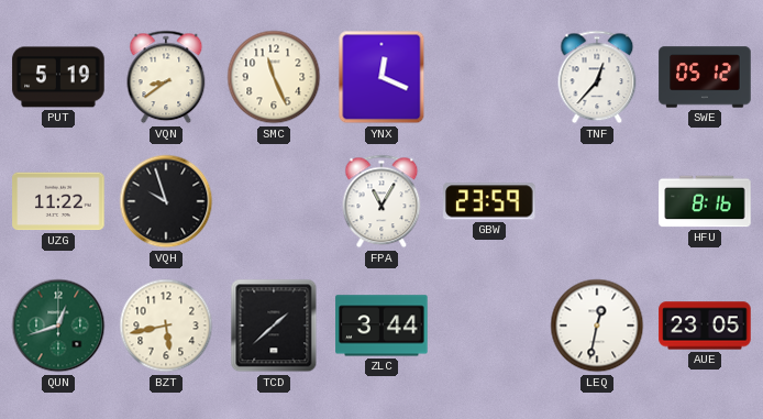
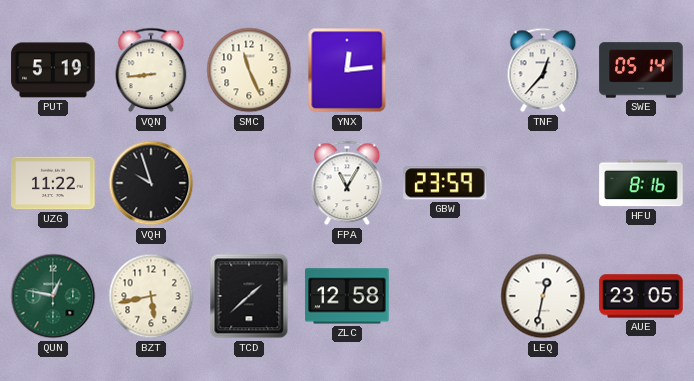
VQN: 8:39 -> 8:44 (151, 70)
YNX: 12:19 -> 12:14 (347, 70)
SWE: 05:12 -> 05:14 (641, 70)
QUN: 12:42 -> 12:47 (53, 296)
ZLC: 3:44 -> 12:58 (347, 296)
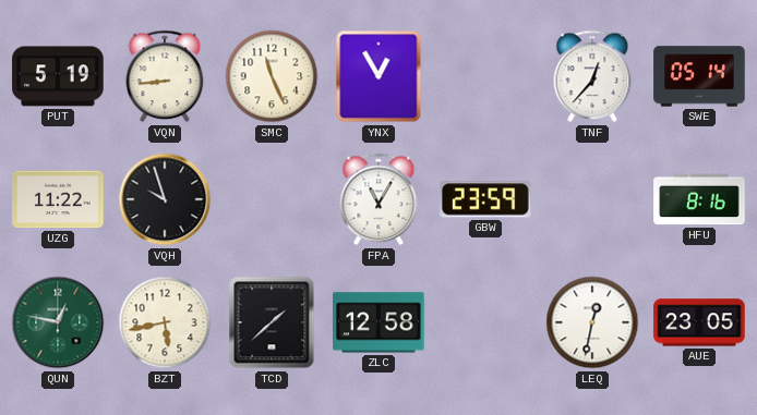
YNX: 12:14 -> 12:55 (378, 76)
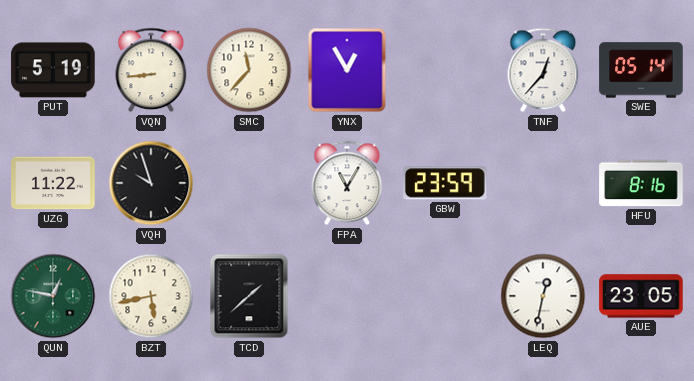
SMC: 11:26 -> 11:37 (249, 70)
ZLC: 12:58 -> none (378, 322)
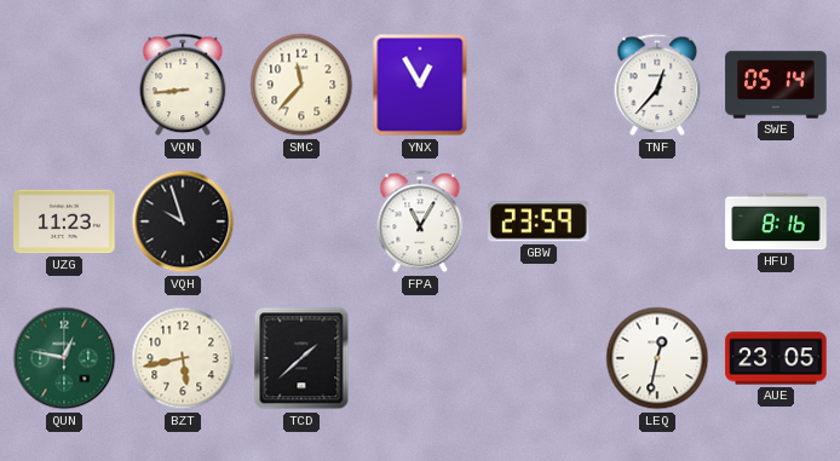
PUT: 5:19 -> none (53, 70)
UZG: 11:22 -> 11:23 (64, 221)
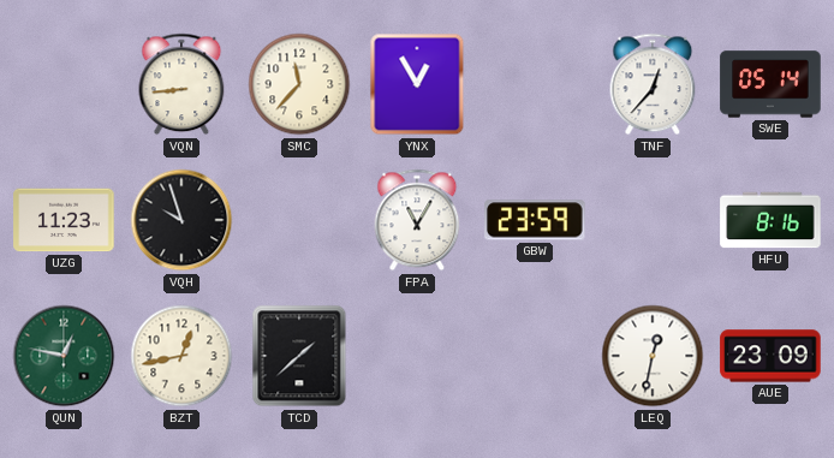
BZT: 5:43 -> 12:43 (181, 356)
AUE: 23:05 -> 23:09 (770, 356)
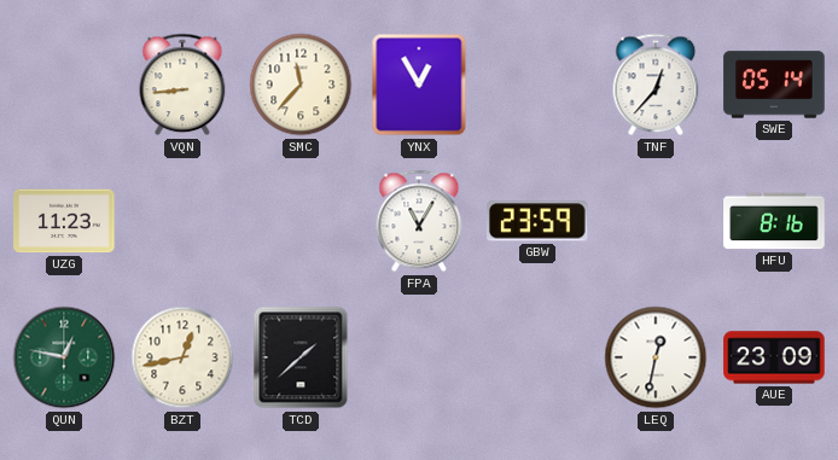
VQH: 9:57 -> none (181, 220)
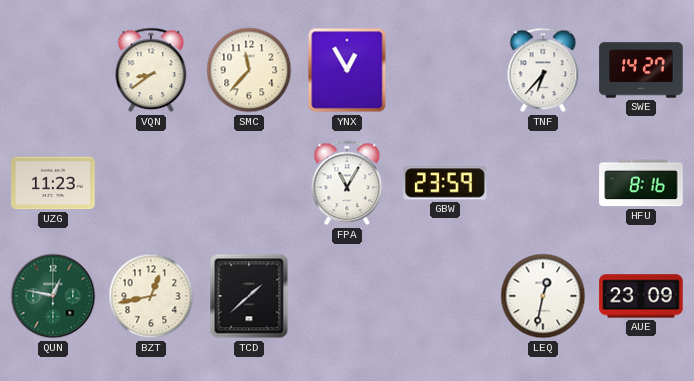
VQN: 8:44 -> 8:39 (151, 70)
TNF: 12:37 -> 6:37 (543, 70)
SWE: 05:14 -> 14:27 (641, 70)
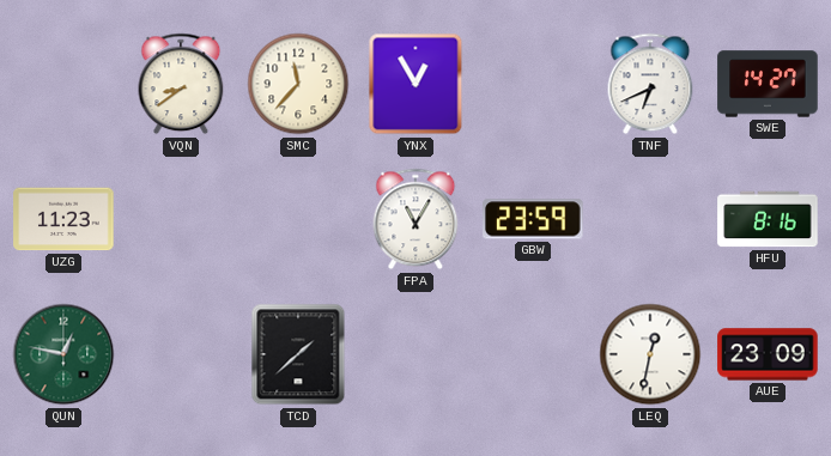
TNF: 6:37 -> 6:41 (650, 84)
BZT: 12:43 -> none (151, 296)
